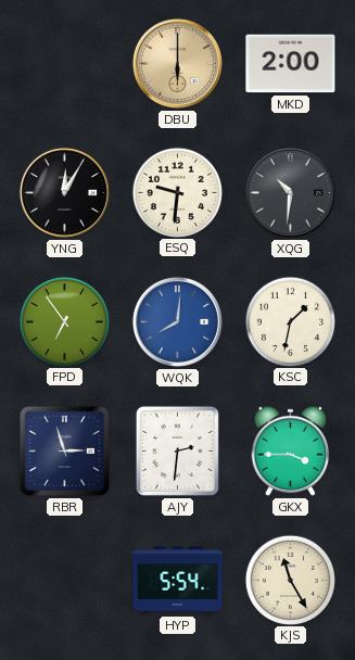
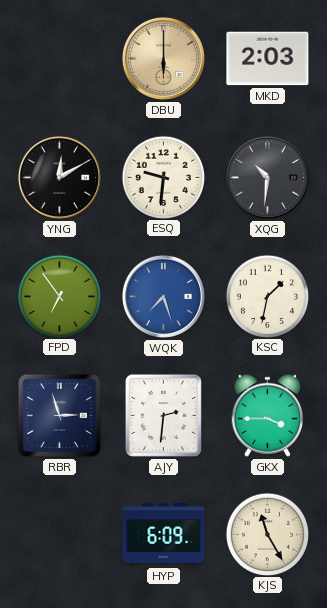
MKD: 2:00 -> 2:03 (268, 59)
YNG: 12:05 -> 12:10 (59, 177)
WQK: 8:01 -> 7:27 (163, 296)
HYP: 5:54 -> 6:09 (164, 535)
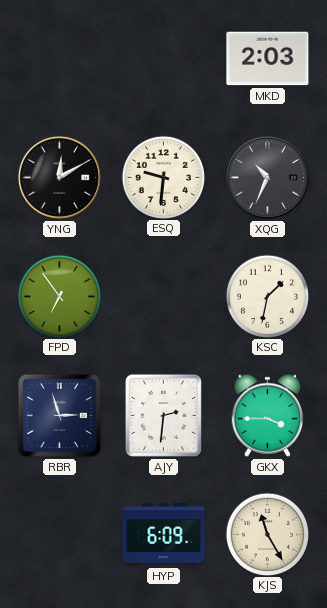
DBU: 6:00 -> none (163, 58)
XQG: 10:31 -> 10:34 (267, 177)
WQK: 7:27 -> none (163, 296)
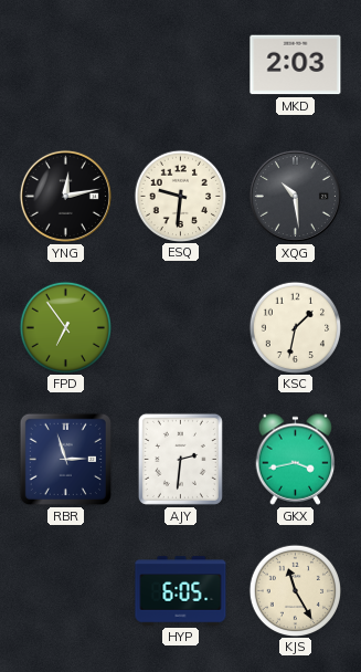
YNG: 12:10 -> 12:13 (65, 196)
XQG: 10:34 -> 10:29 (295, 196)
GKX: 3:45 -> 3:43 (296, 459)
HYP: 6:09 -> 6:05 (181, 591)
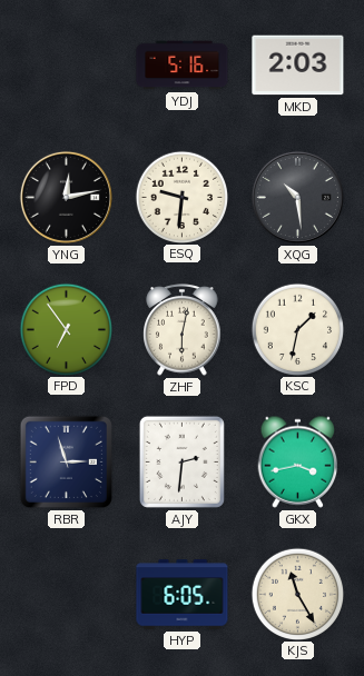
YDJ: none -> 5:16 (183, 66)
ZHF: none -> 6:02 (183, 330)
